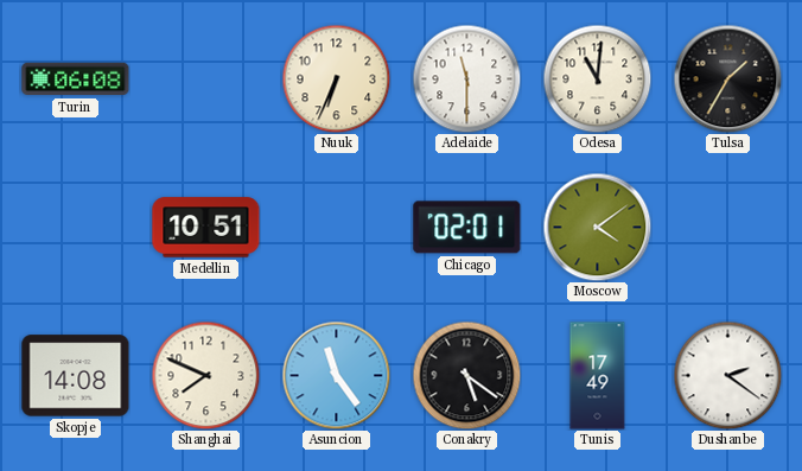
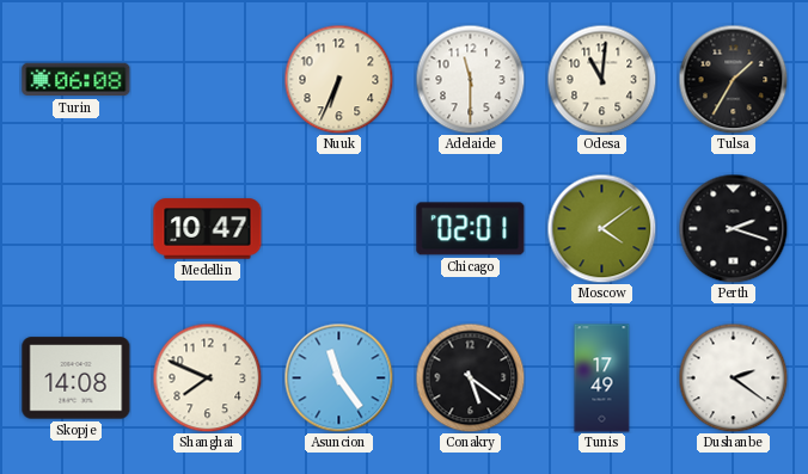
Medellin: 10:51 -> 10:47 (208, 229)
Perth: none -> 2:18 (733, 228)
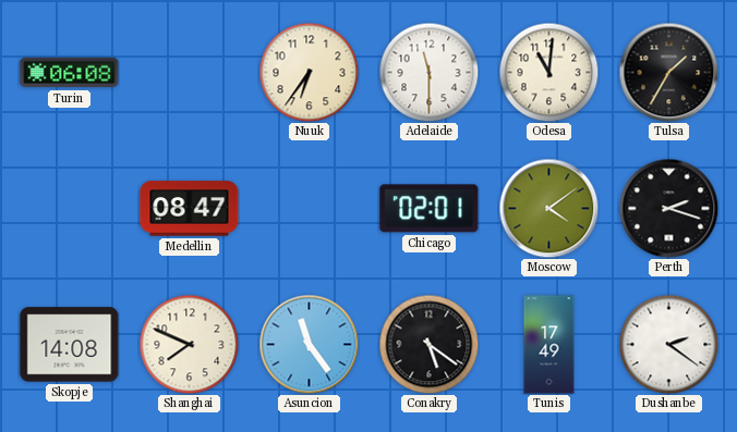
Nuuk: 6:34 -> 6:36 (309, 72)
Medellin: 10:47 -> 08:47 (190, 209)
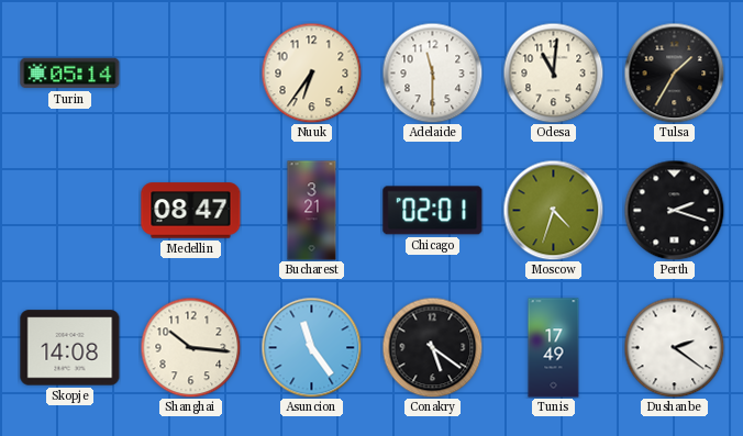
Turin: 06:08 -> 05:14 (70, 74)
Bucharest: none -> 3:21 (312, 211)
Moscow: 4:09 -> 4:33 (553, 210)
Shanghai: 7:49 -> 10:16 (190, 347)
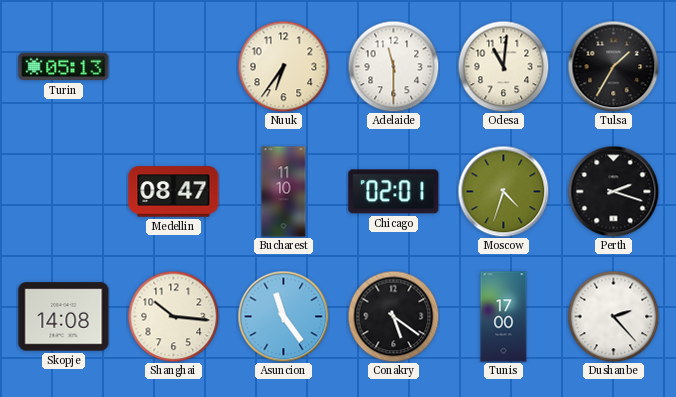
Turin: 05:14 -> 05:13 (64, 67)
Bucharest: 3:21 -> 11:10 (284, 192)
Tunis: 17:49 -> 17:00 (504, 317)
Dushanbe: 2:21 -> 2:23 (613, 316)
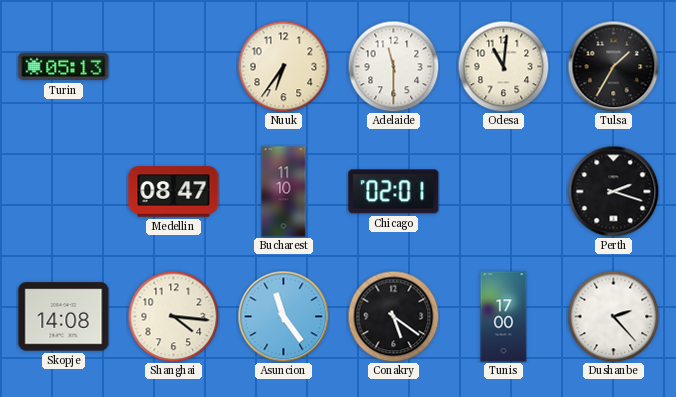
Moscow: 4:33 -> none (503, 191)
Shanghai: 10:16 -> 4:16 (173, 316)
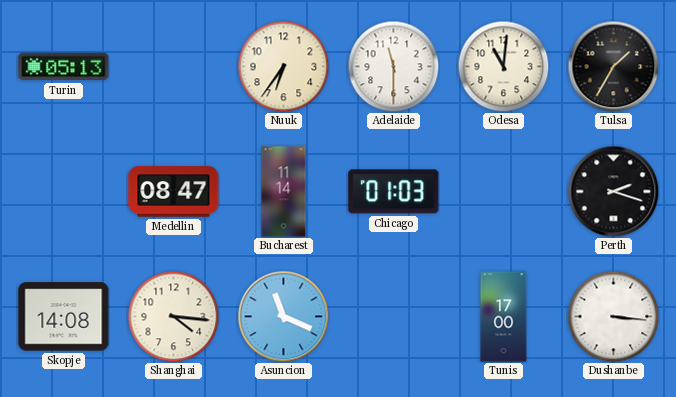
Bucharest: 11:10 -> 11:14 (284, 192)
Chicago: 02:01 -> 01:03 (394, 192)
Asuncion: 11:24 -> 11:19 (283, 316)
Conakry: 5:21 -> none (393, 316)
Dushanbe: 2:23 -> 3:16 (613, 316)
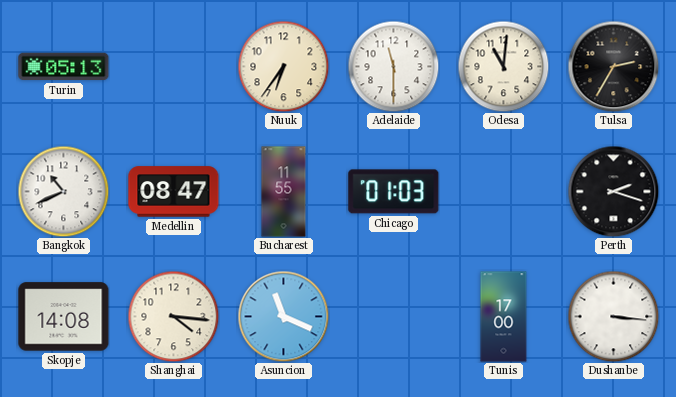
Tulsa: 1:35 -> 2:35 (613, 66)
Bangkok: none -> 10:41 (63, 191)
Bucharest: 11:14 -> 11:55 (284, 192)
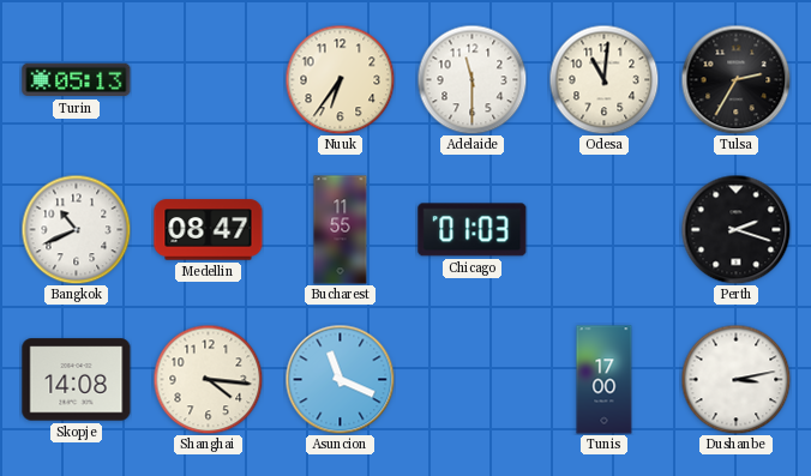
Dushanbe: 3:16 -> 3:13 (735, 379)
